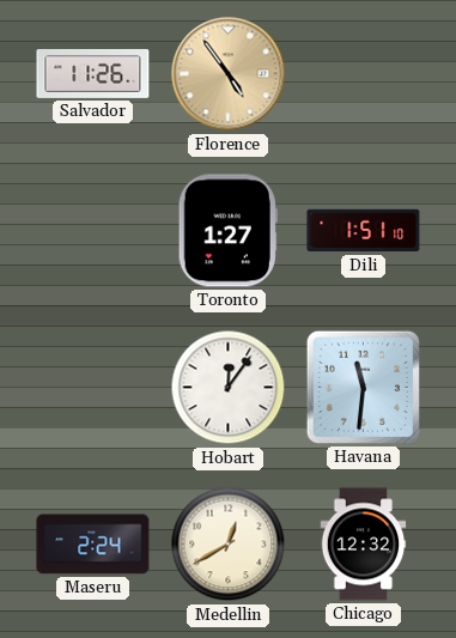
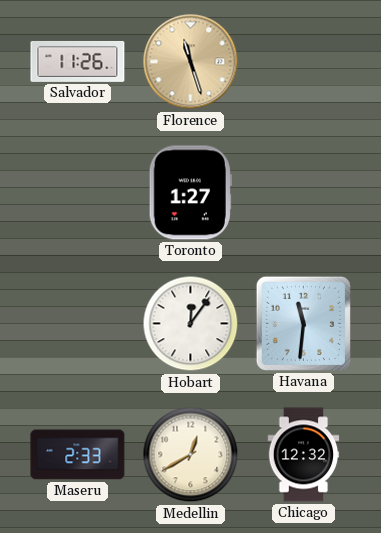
Florence: 4:54 -> 11:27 (191, 62)
Dili: 1:51 -> none (364, 231)
Maseru: 2:24 -> 2:33 (78, 455)
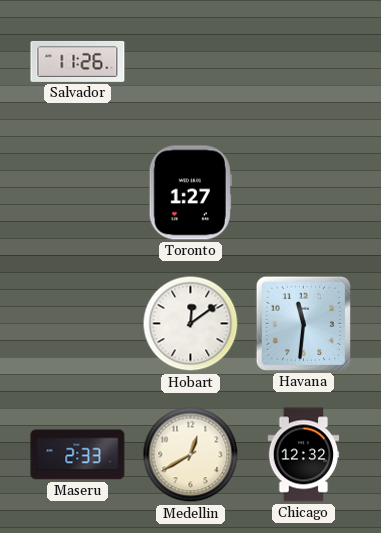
Florence: 11:27 -> none (191, 62)
Hobart: 12:06 -> 12:09 (191, 324)
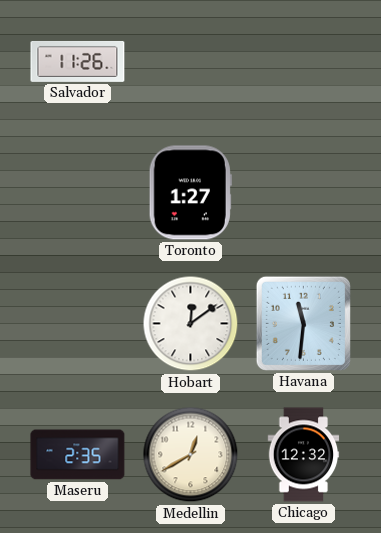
Maseru: 2:33 -> 2:35 (78, 455)
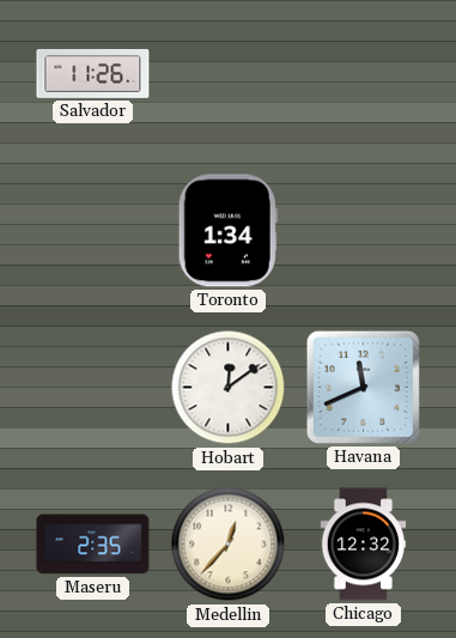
Toronto: 1:27 -> 1:34 (227, 231)
Havana: 11:31 -> 11:41 (363, 387)
Medellin: 12:40 -> 12:37 (229, 545)
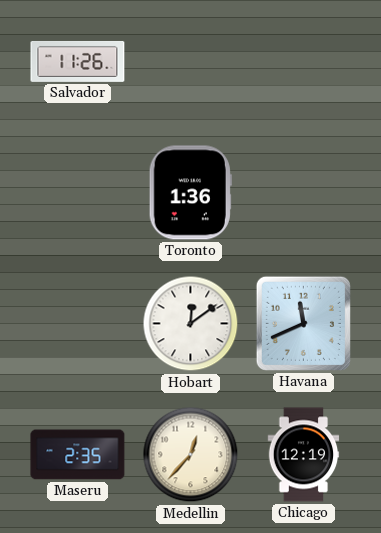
Toronto: 1:34 -> 1:36 (190, 193)
Chicago: 12:32 -> 12:19 (304, 455)
